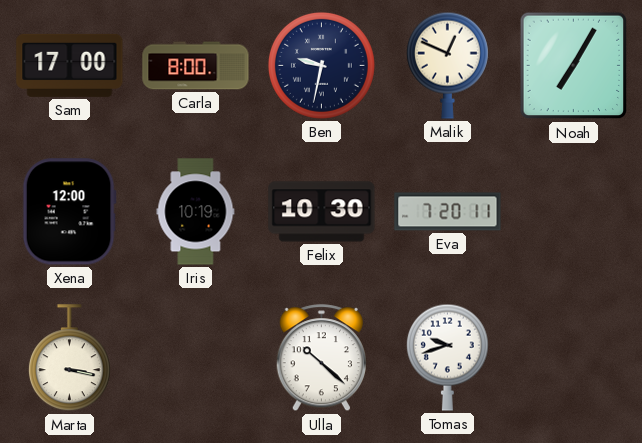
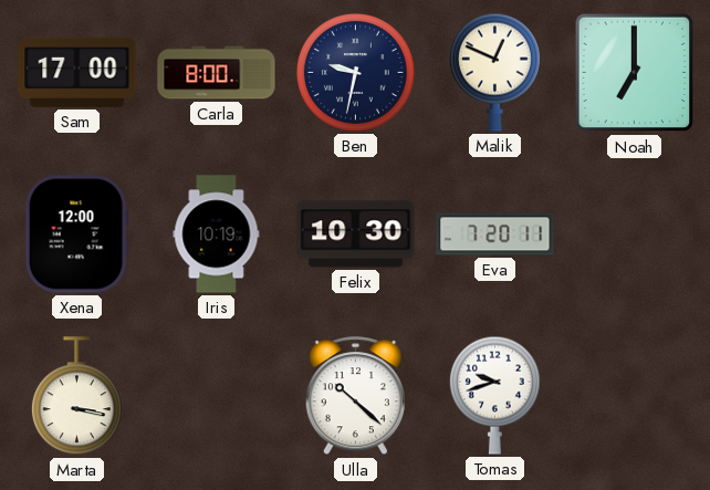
Noah: 7:05 -> 7:00 (635, 73)
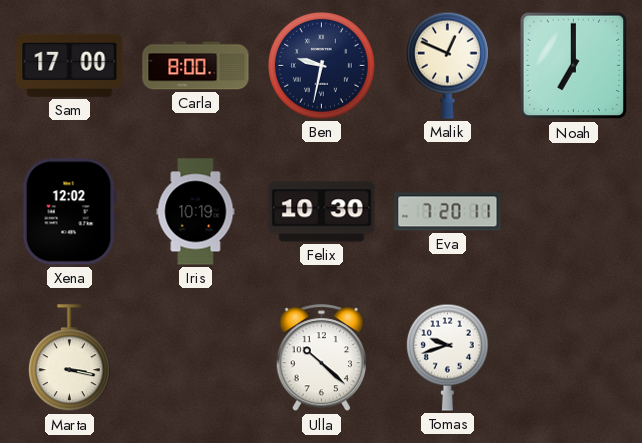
Xena: 12:00 -> 12:02 (69, 212)
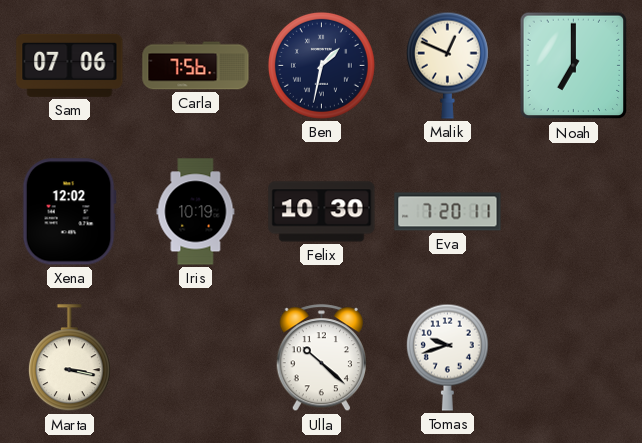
Sam: 17:00 -> 07:06 (70, 65)
Carla: 8:00 -> 7:56 (196, 66)
Ben: 9:32 -> 1:32 (321, 65)
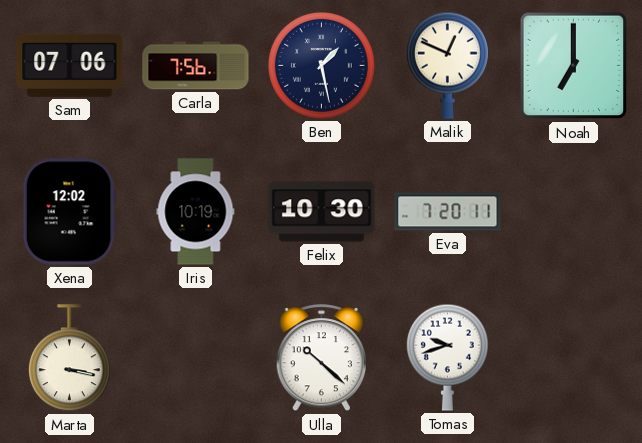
Ben: 1:32 -> 1:28 (321, 65)
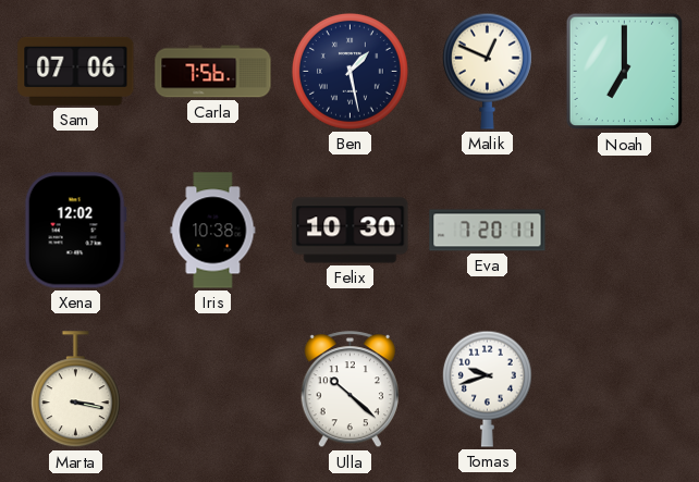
Iris: 10:19 -> 10:38 (213, 231)
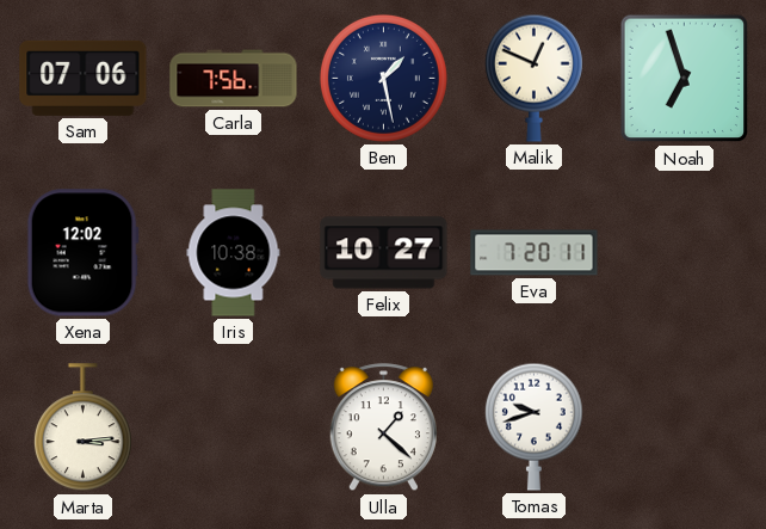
Noah: 7:00 -> 6:57 (685, 79)
Felix: 10:30 -> 10:27 (384, 253)
Marta: 3:17 -> 3:14 (82, 427)
Ulla: 10:22 -> 1:22 (383, 427)
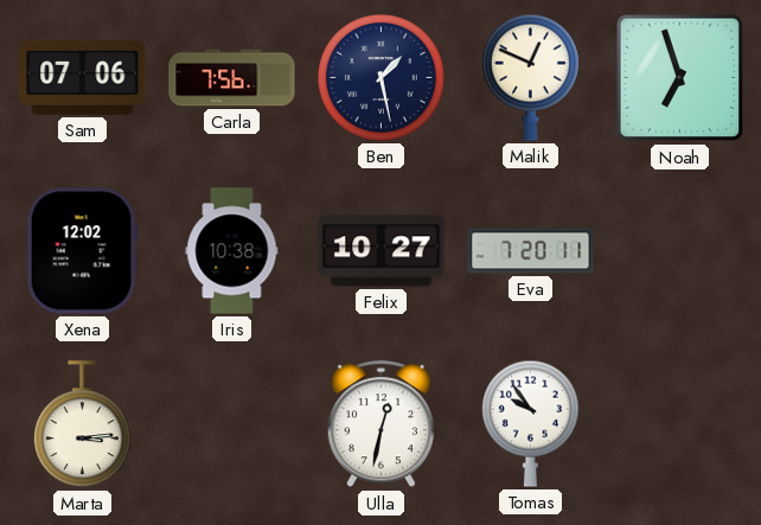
Ulla: 1:22 -> 12:32 (380, 424)
Tomas: 9:42 -> 9:54 (530, 423)
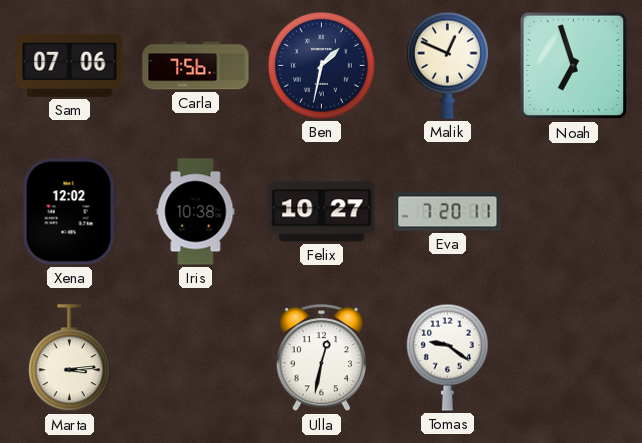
Ben: 1:28 -> 1:32 (321, 65)
Tomas: 9:54 -> 9:21 (447, 357)
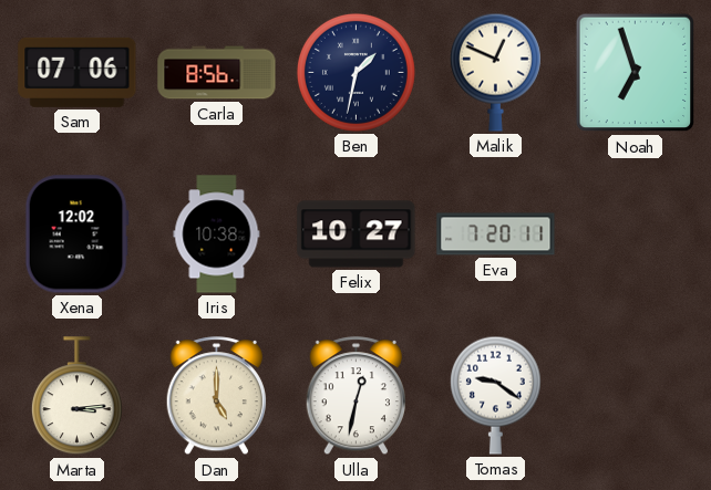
Carla: 7:56 -> 8:56 (217, 73)
Dan: none -> 5:00 (216, 396)
